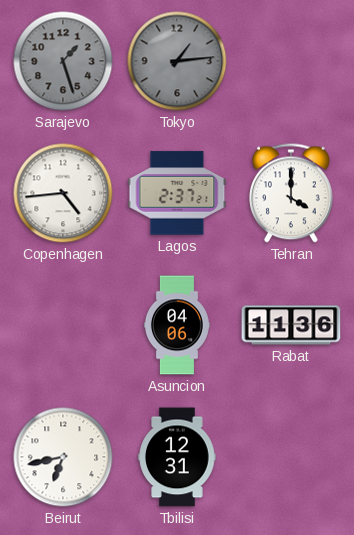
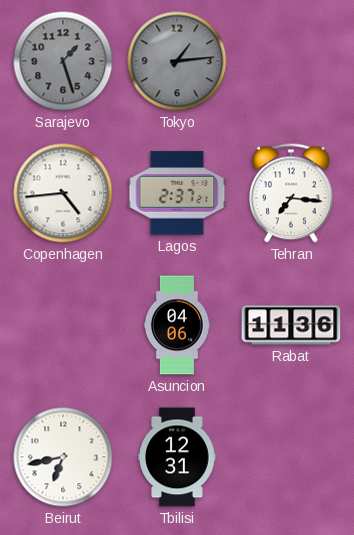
Tehran: 4:00 -> 7:16 (292, 193)
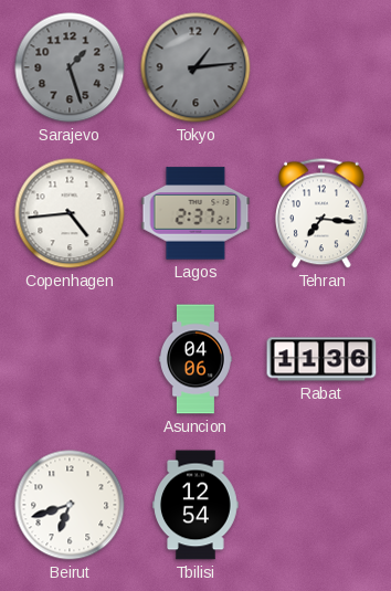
Beirut: 6:43 -> 6:42 (70, 505)
Tbilisi: 12:31 -> 12:54 (196, 505)
